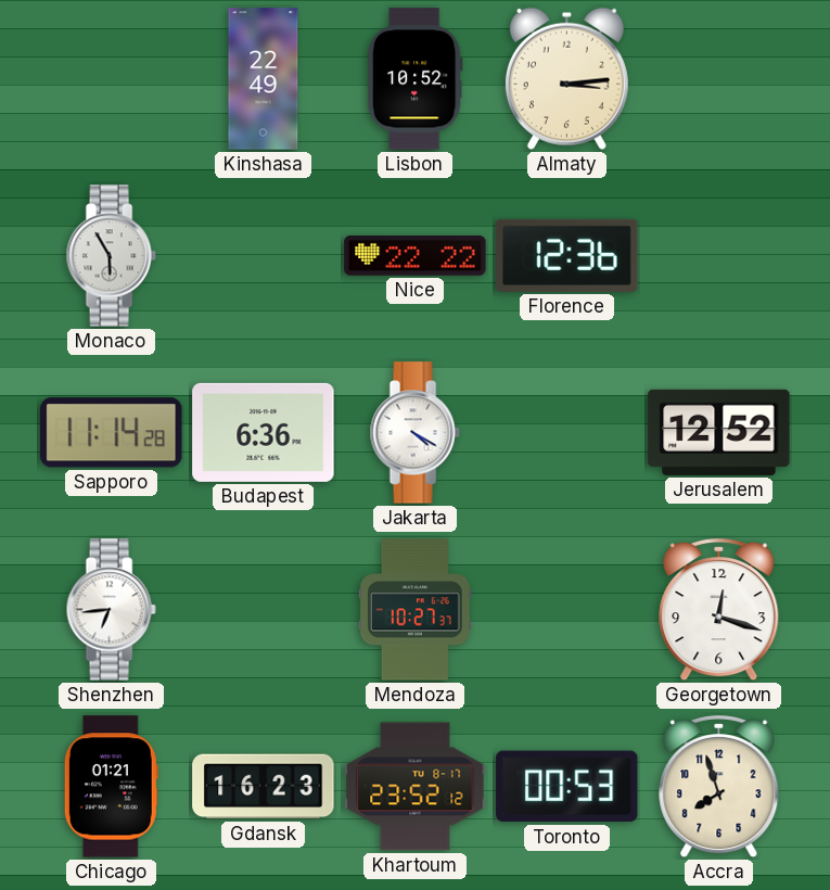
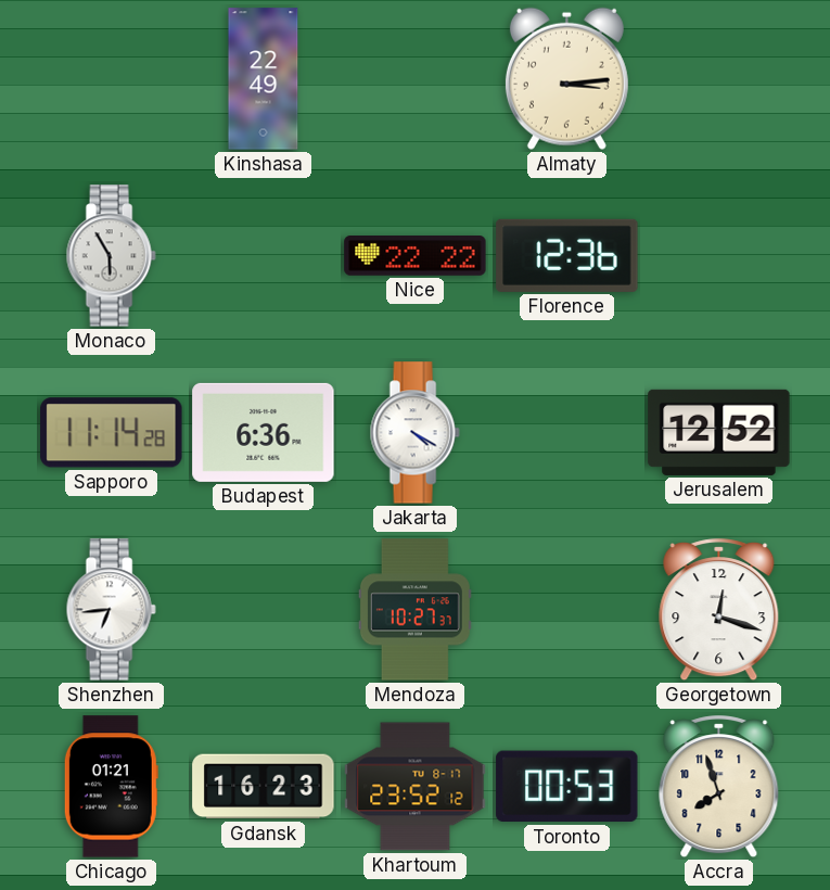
Lisbon: 10:52 -> none (414, 79)
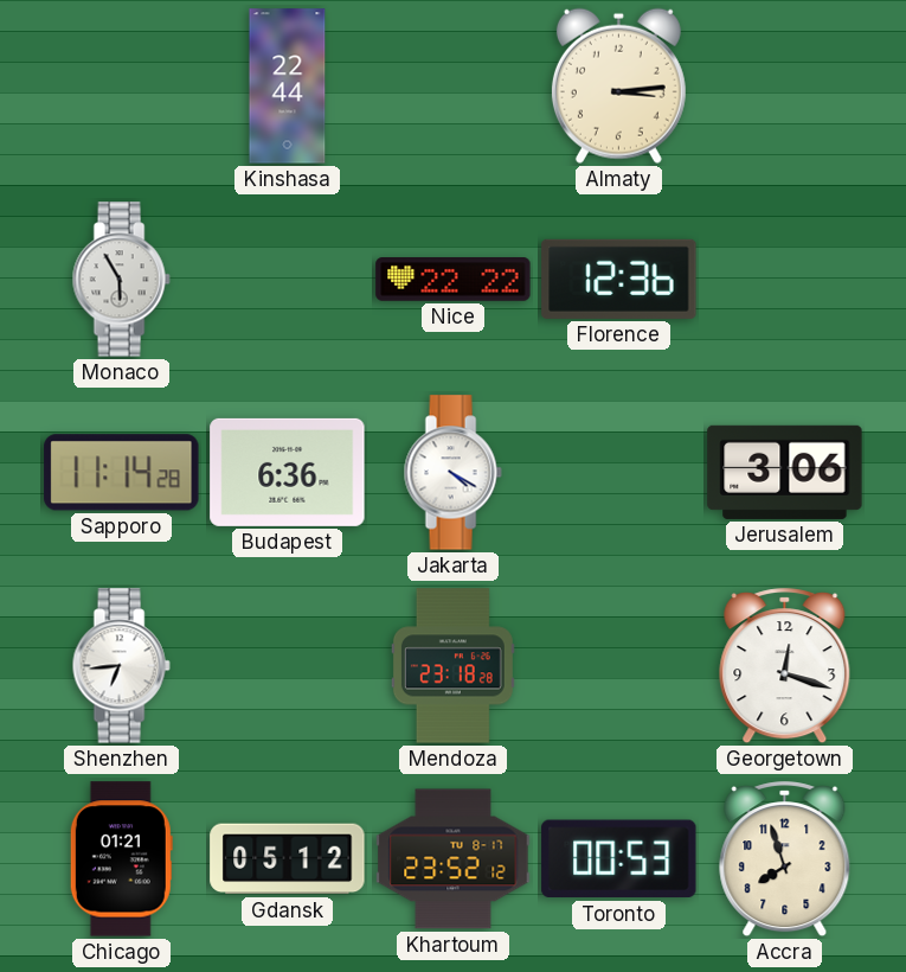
Kinshasa: 22:49 -> 22:44 (288, 87)
Jerusalem: 12:52 -> 3:06 (785, 472)
Mendoza: 10:27 -> 23:18 (452, 666)
Gdansk: 16:23 -> 05:12 (288, 859)
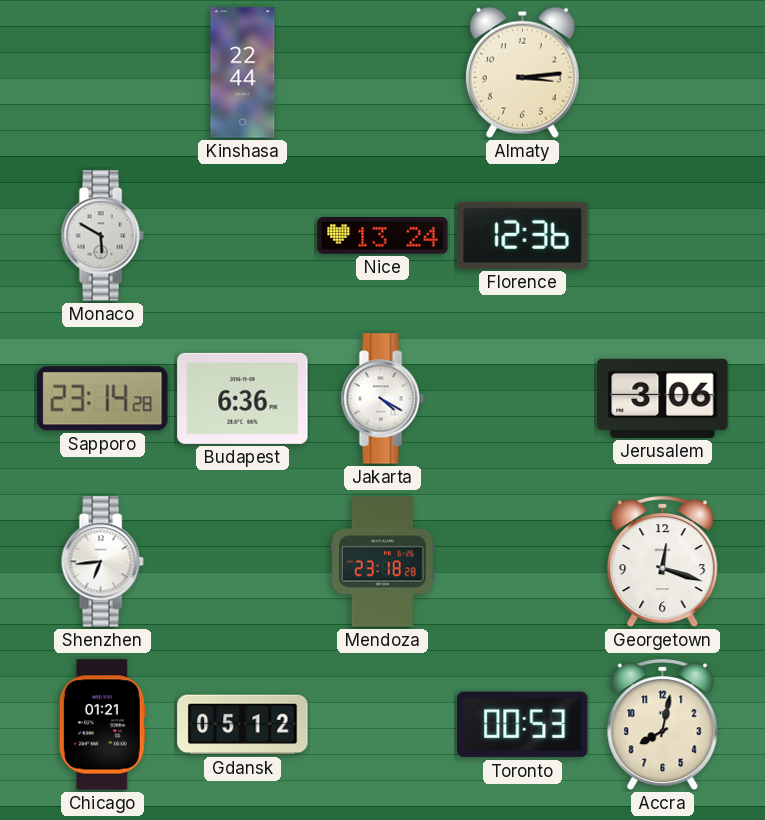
Monaco: 5:55 -> 5:50 (102, 236)
Nice: 22:22 -> 13:24 (383, 236)
Sapporo: 11:14 -> 23:14 (103, 399)
Khartoum: 23:52 -> none (454, 859)
Accra: 7:57 -> 8:02 (663, 725)
